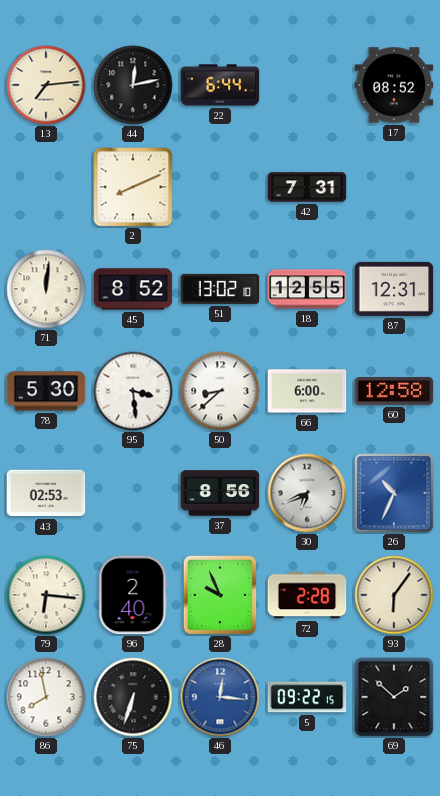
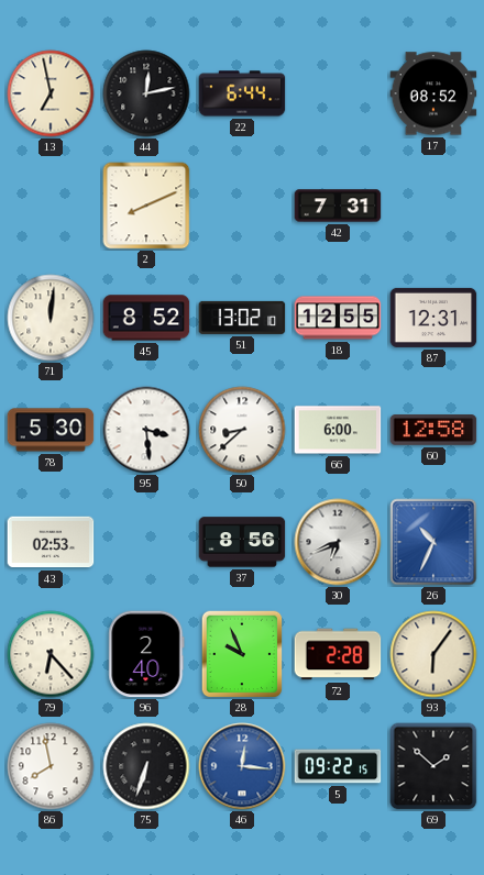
13: 7:14 -> 6:58 (51, 93)
79: 6:16 -> 6:23 (51, 654)
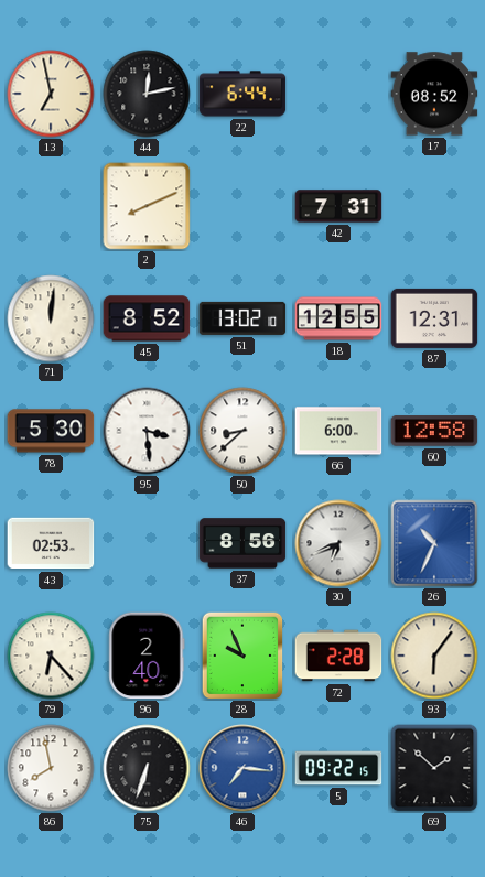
46: 12:16 -> 7:16 (242, 768)
